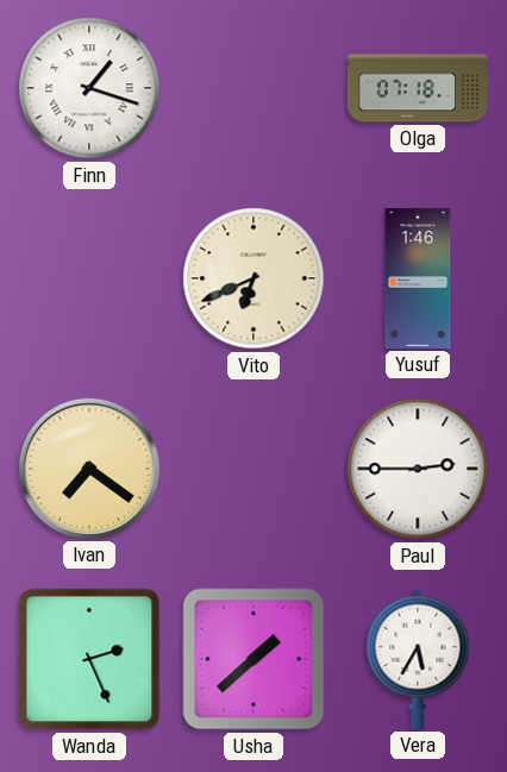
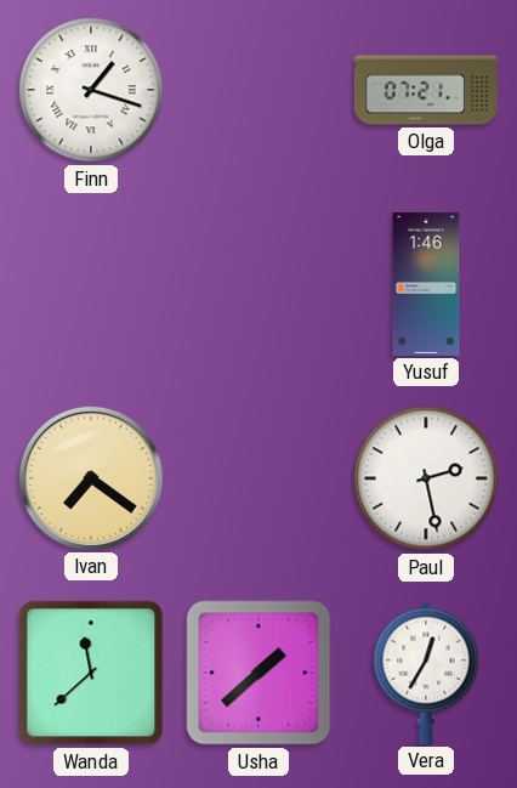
Olga: 07:18 -> 07:21 (426, 90)
Vito: 6:41 -> none (253, 278)
Paul: 2:45 -> 2:28 (426, 478)
Wanda: 2:26 -> 11:38 (91, 673)
Vera: 5:35 -> 12:35 (426, 673)
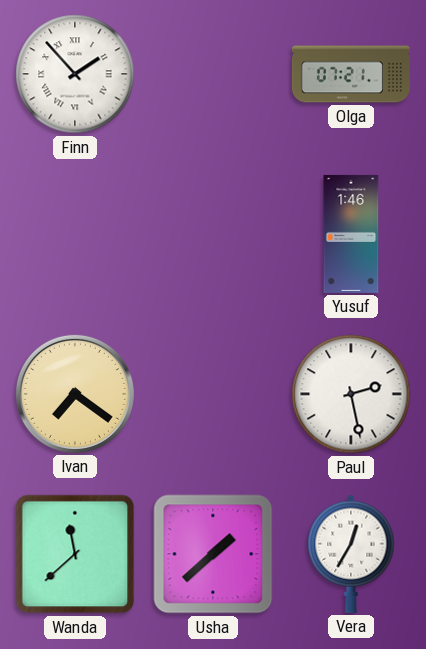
Finn: 1:18 -> 1:53 (75, 74)
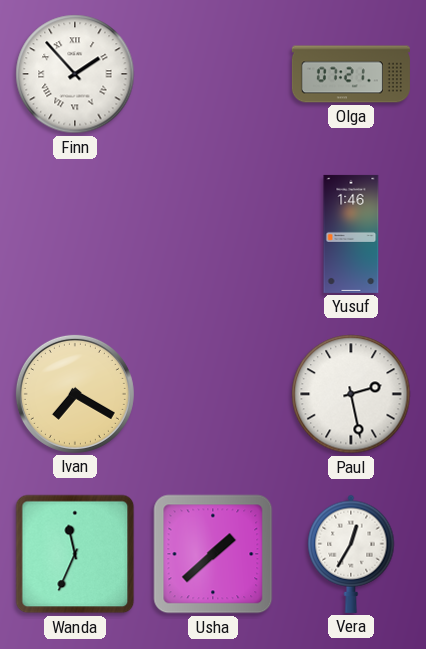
Ivan: 7:21 -> 7:20 (75, 394)
Wanda: 11:38 -> 11:34 (75, 554)
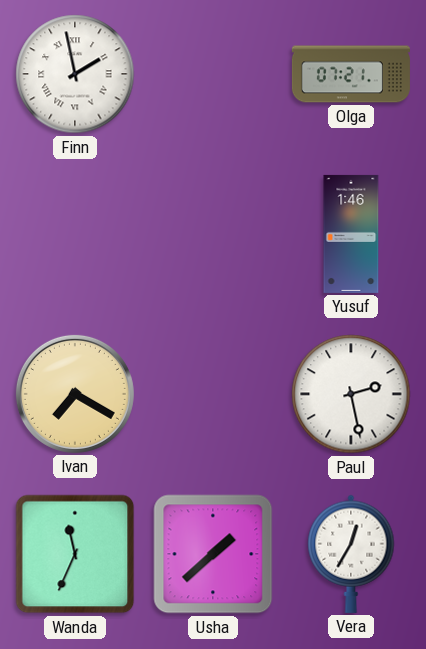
Finn: 1:53 -> 1:58 (75, 74)
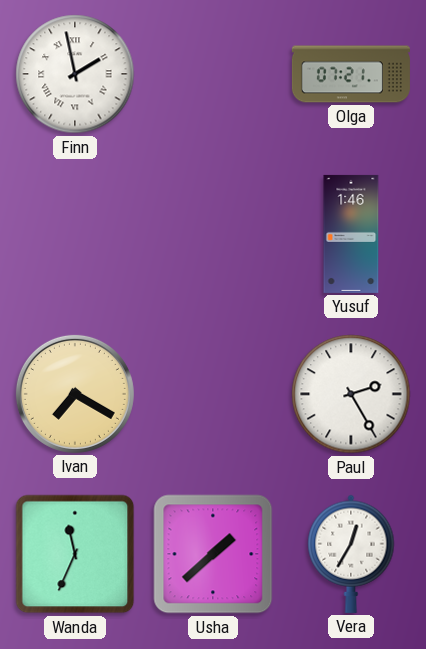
Paul: 2:28 -> 2:25 (351, 394)
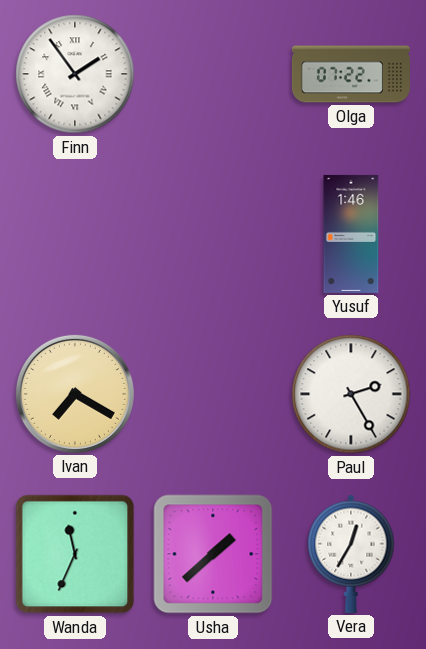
Finn: 1:58 -> 1:54 (75, 74)
Olga: 07:21 -> 07:22 (351, 74)
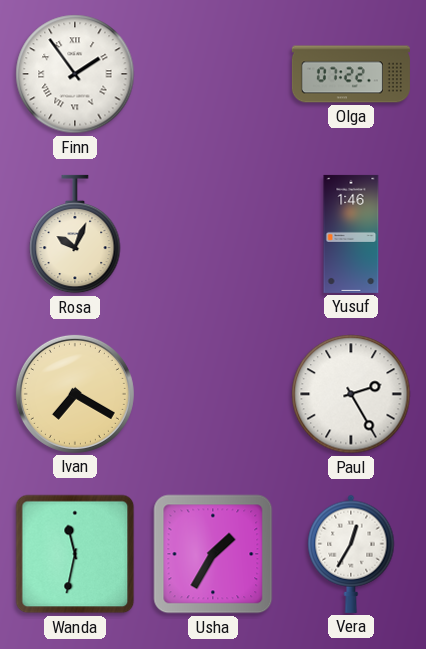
Rosa: none -> 10:04 (75, 234)
Wanda: 11:34 -> 11:32 (75, 554)
Usha: 1:38 -> 1:35 (213, 554)
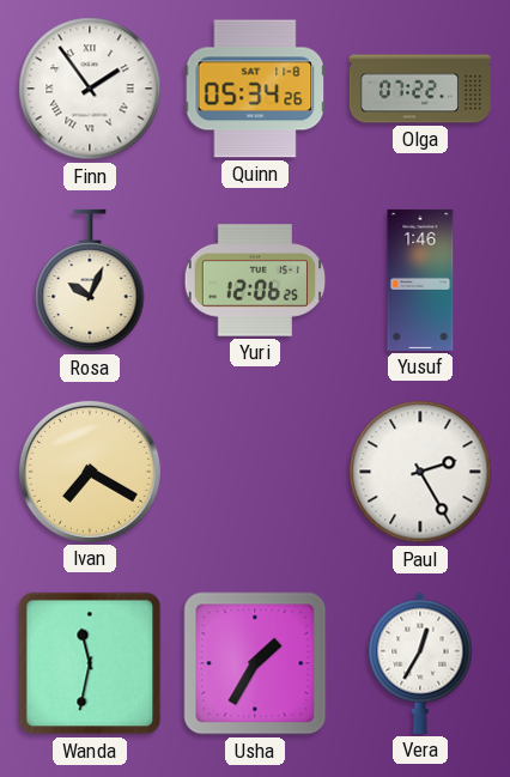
Quinn: none -> 05:34 (255, 89)
Yuri: none -> 12:06 (255, 280)
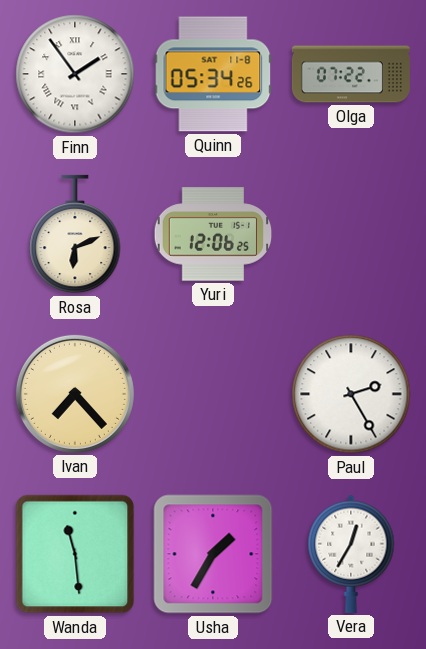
Rosa: 10:04 -> 6:11 (75, 234)
Yusuf: 1:46 -> none (420, 280)
Ivan: 7:20 -> 7:23 (75, 394)
Wanda: 11:32 -> 11:29 (75, 554)
